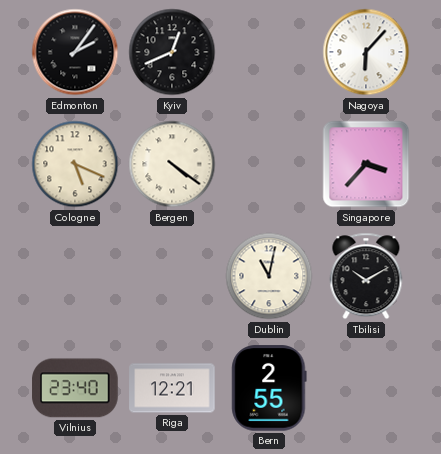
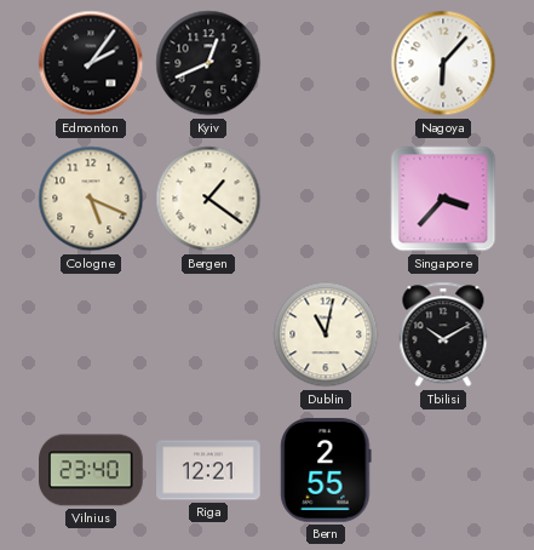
Bergen: 4:21 -> 1:21 (208, 199)
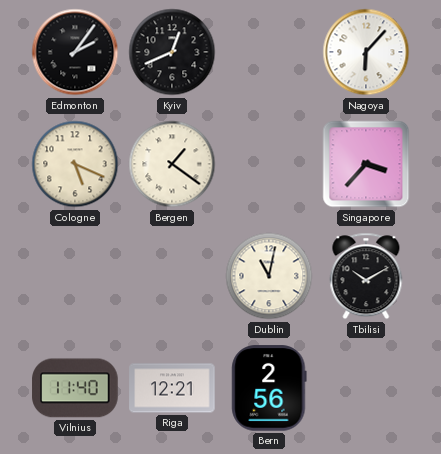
Vilnius: 23:40 -> 11:40 (75, 388)
Bern: 2:55 -> 2:56 (269, 388)
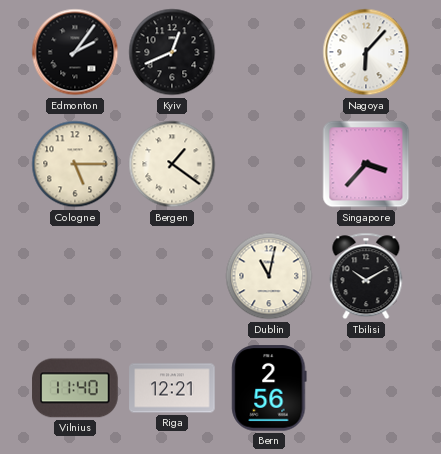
Cologne: 5:19 -> 5:15 (75, 164)
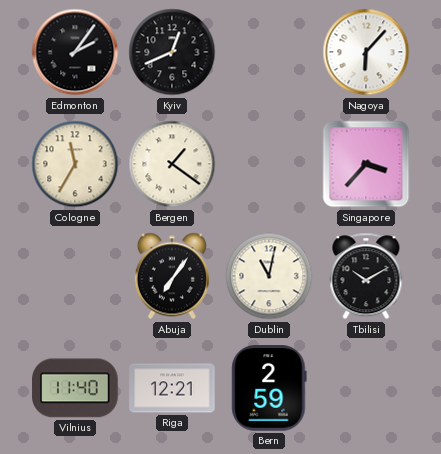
Cologne: 5:15 -> 11:35 (75, 164)
Abuja: none -> 7:06 (172, 276)
Bern: 2:56 -> 2:59 (269, 388)
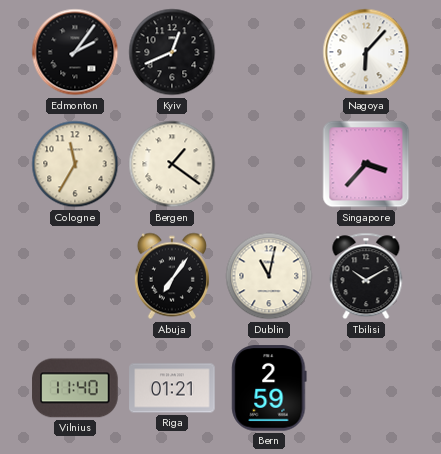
Riga: 12:21 -> 01:21 (172, 388)
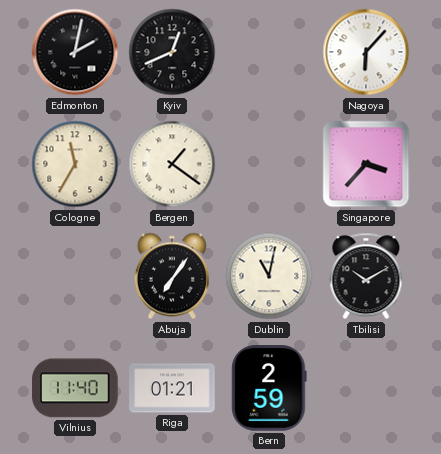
Edmonton: 2:06 -> 2:02 (75, 52)
